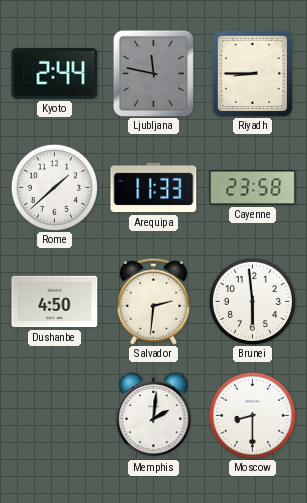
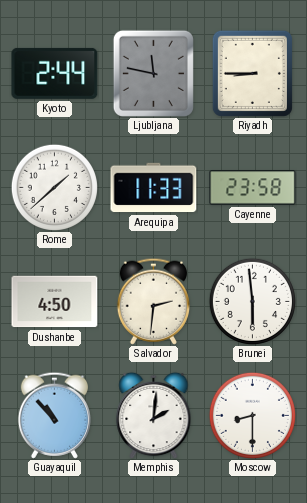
Guayaquil: none -> 10:53 (54, 415)
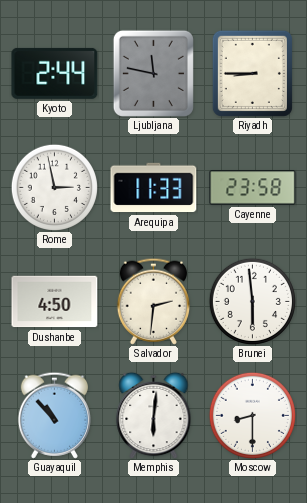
Rome: 1:38 -> 2:58 (54, 187)
Memphis: 2:01 -> 6:01 (154, 415)
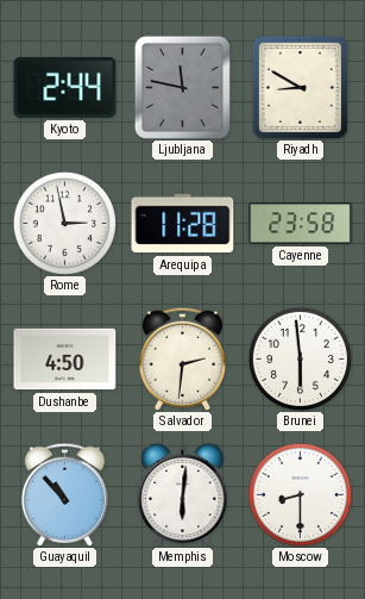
Riyadh: 8:45 -> 8:50 (300, 87)
Arequipa: 11:33 -> 11:28 (183, 224)
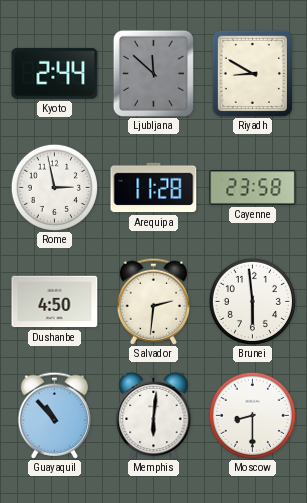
Ljubljana: 11:47 -> 11:52 (153, 73)
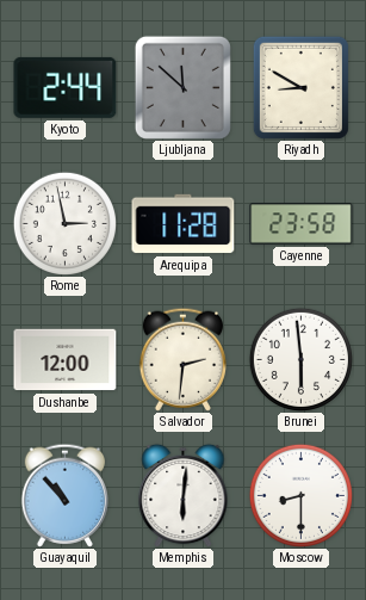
Dushanbe: 4:50 -> 12:00 (66, 360)
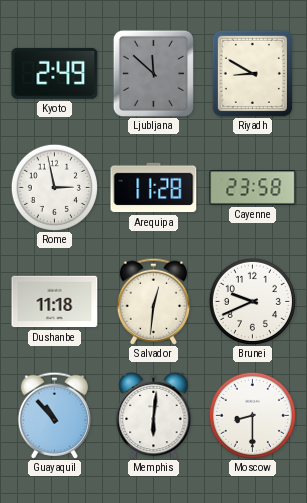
Kyoto: 2:44 -> 2:49 (55, 73)
Dushanbe: 12:00 -> 11:18 (55, 302)
Salvador: 2:31 -> 12:31 (153, 301)
Brunei: 5:59 -> 9:41 (252, 301)
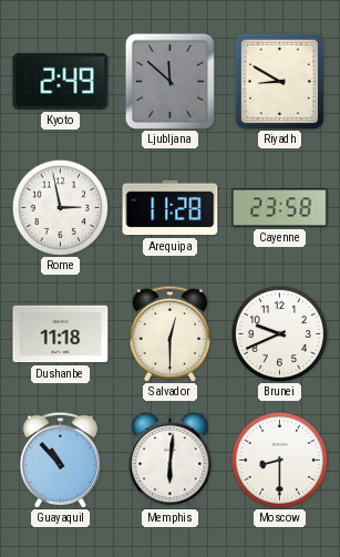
Salvador: 12:31 -> 12:30 (169, 333)
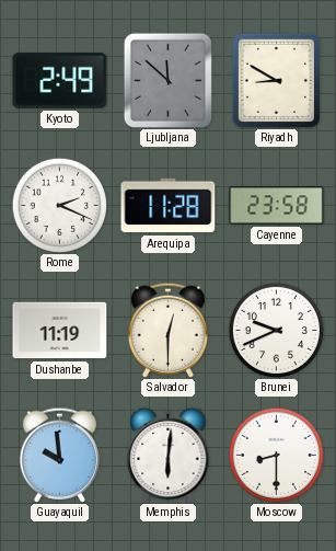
Rome: 2:58 -> 2:19 (59, 205)
Dushanbe: 11:18 -> 11:19 (60, 331)
Guayaquil: 10:53 -> 9:59 (59, 455)
